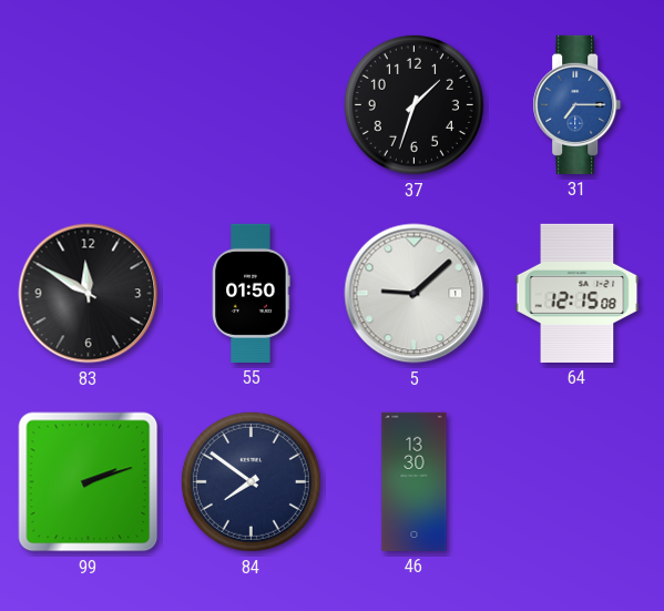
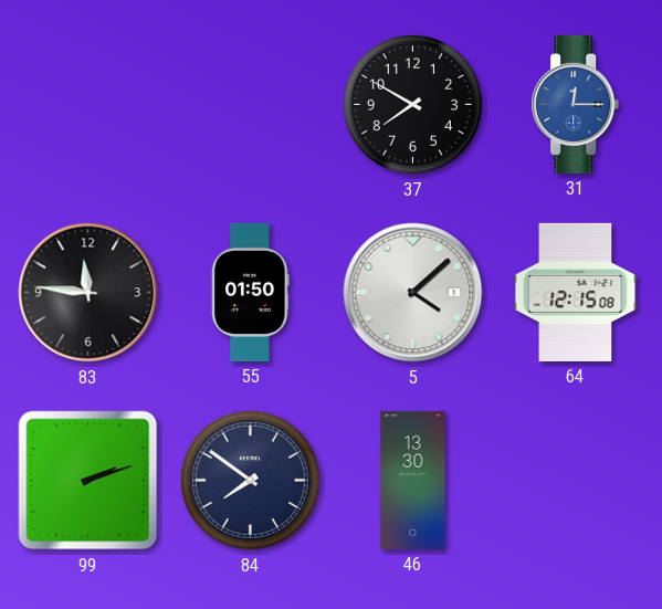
37: 1:33 -> 7:50 (412, 104)
31: 7:15 -> 12:15 (576, 104)
83: 11:50 -> 11:46 (88, 293)
5: 9:08 -> 4:08 (413, 293)
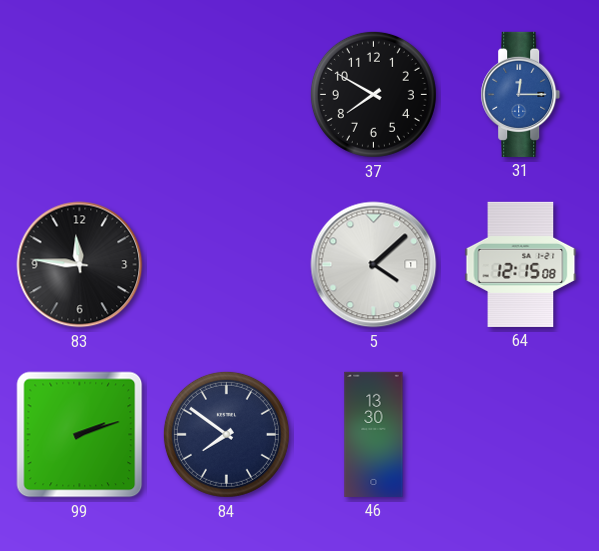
55: 01:50 -> none (251, 292)
